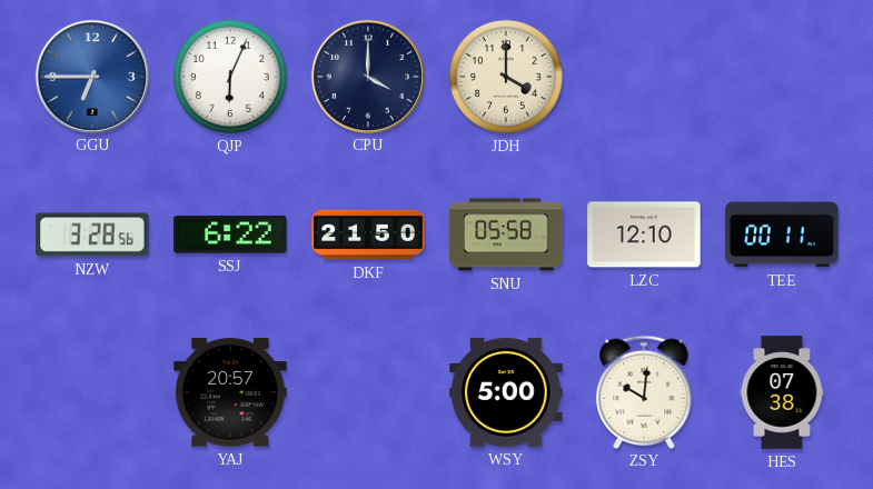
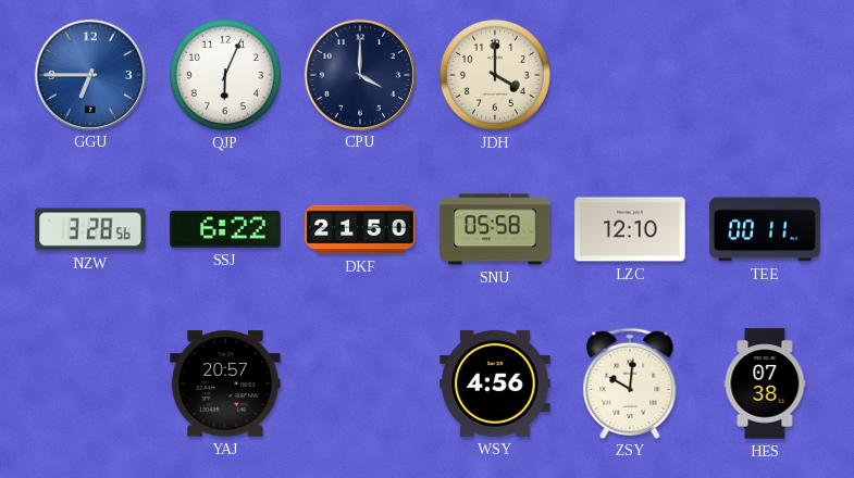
WSY: 5:00 -> 4:56 (495, 383)
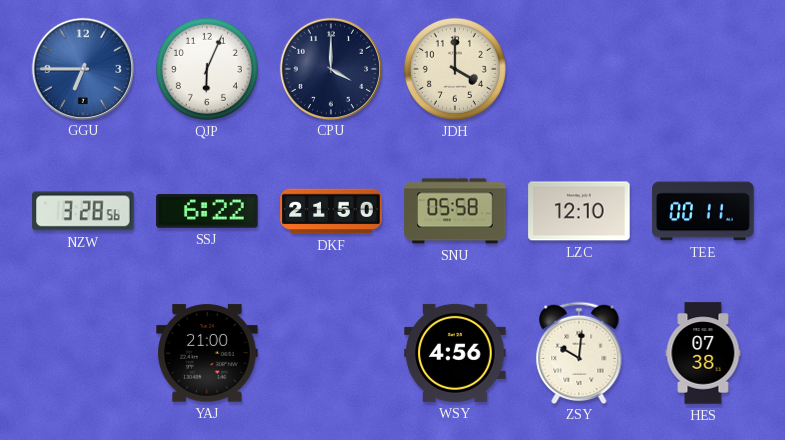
YAJ: 20:57 -> 21:00 (207, 353)
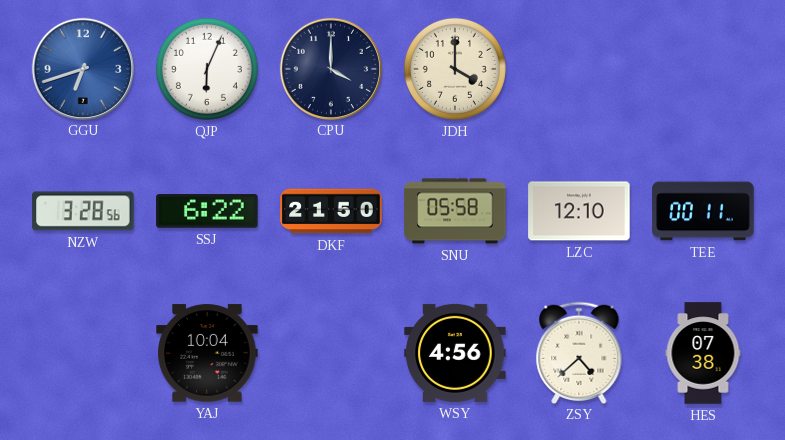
GGU: 6:45 -> 6:42 (82, 68)
YAJ: 21:00 -> 10:04 (207, 353)
ZSY: 10:01 -> 4:38 (579, 352)
